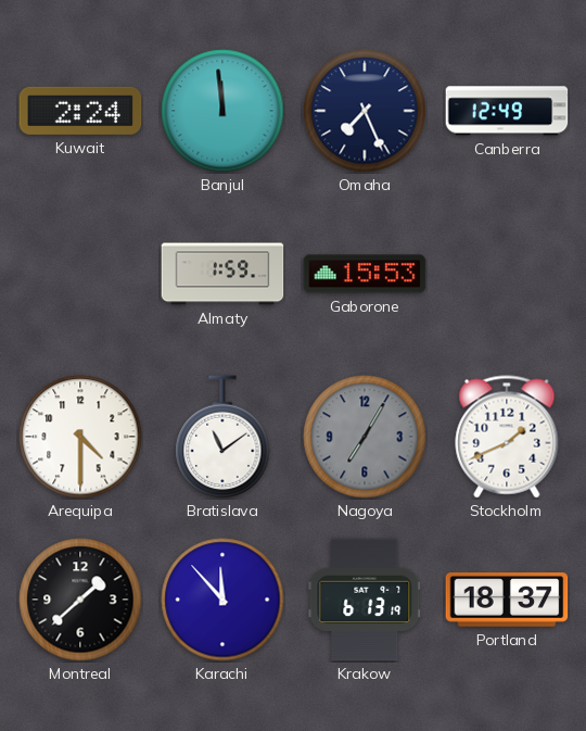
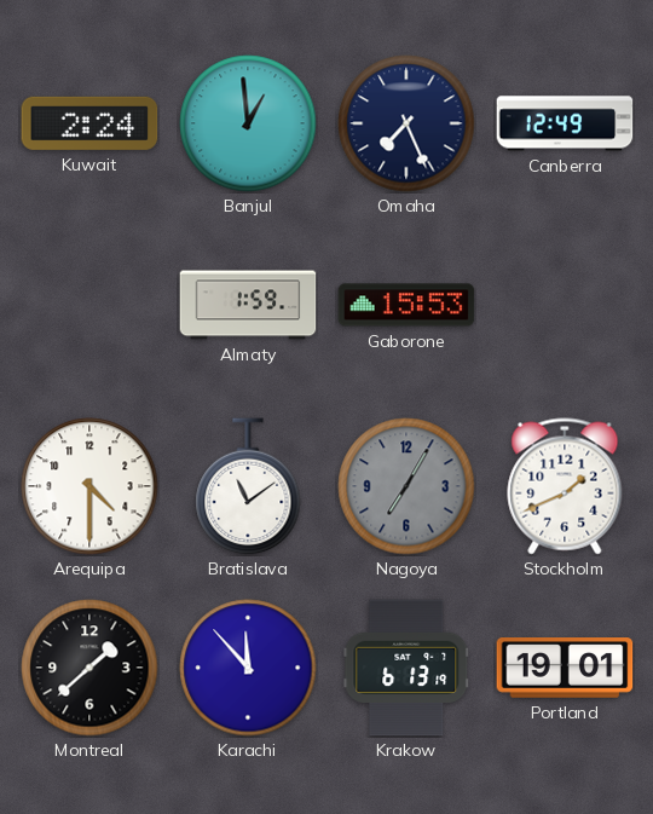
Banjul: 11:59 -> 12:59 (248, 123)
Portland: 18:37 -> 19:01 (565, 668)
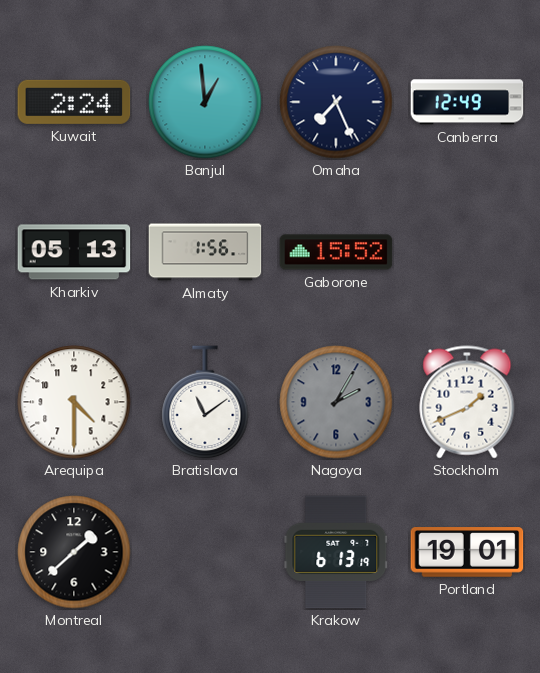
Kharkiv: none -> 05:13 (74, 252)
Almaty: 1:59 -> 1:56 (205, 252)
Gaborone: 15:53 -> 15:52 (336, 252)
Nagoya: 7:05 -> 2:05 (336, 402)
Karachi: 11:53 -> none (248, 668)
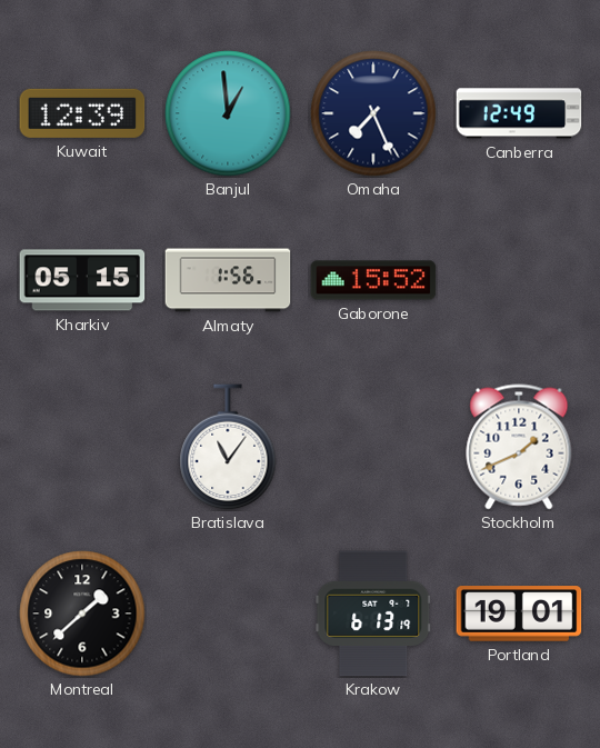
Kuwait: 2:24 -> 12:39 (82, 113)
Kharkiv: 05:13 -> 05:15 (82, 280)
Arequipa: 4:30 -> none (74, 402)
Bratislava: 11:09 -> 11:06 (228, 447)
Nagoya: 2:05 -> none (336, 402)
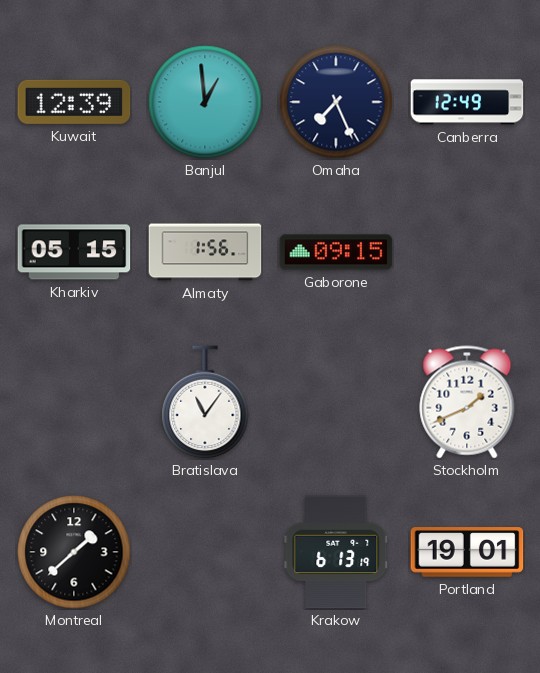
Gaborone: 15:52 -> 09:15 (336, 252)
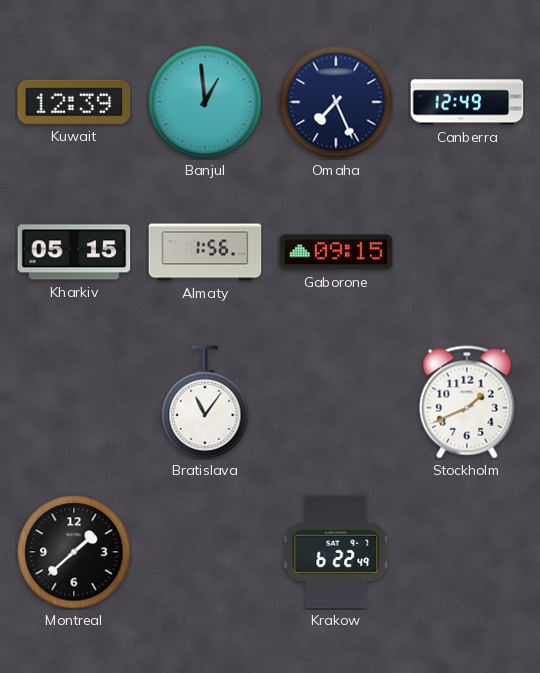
Krakow: 6:13 -> 6:22 (336, 552)
Portland: 19:01 -> none (467, 552)
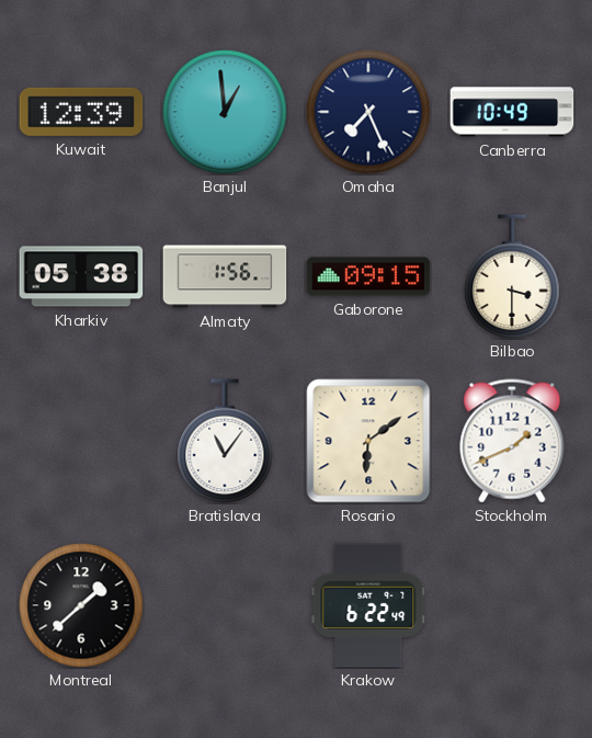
Canberra: 12:49 -> 10:49 (512, 112)
Kharkiv: 05:15 -> 05:38 (81, 276)
Bilbao: none -> 3:30 (512, 276)
Rosario: none -> 6:09 (368, 441)
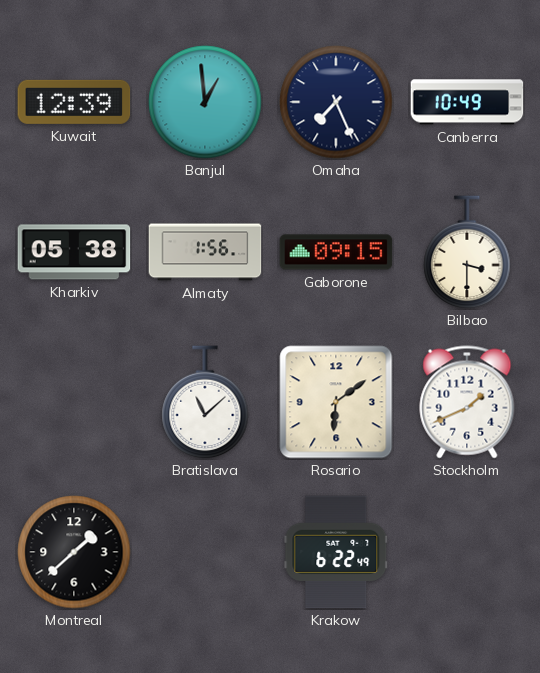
Bratislava: 11:06 -> 11:08 (205, 402)
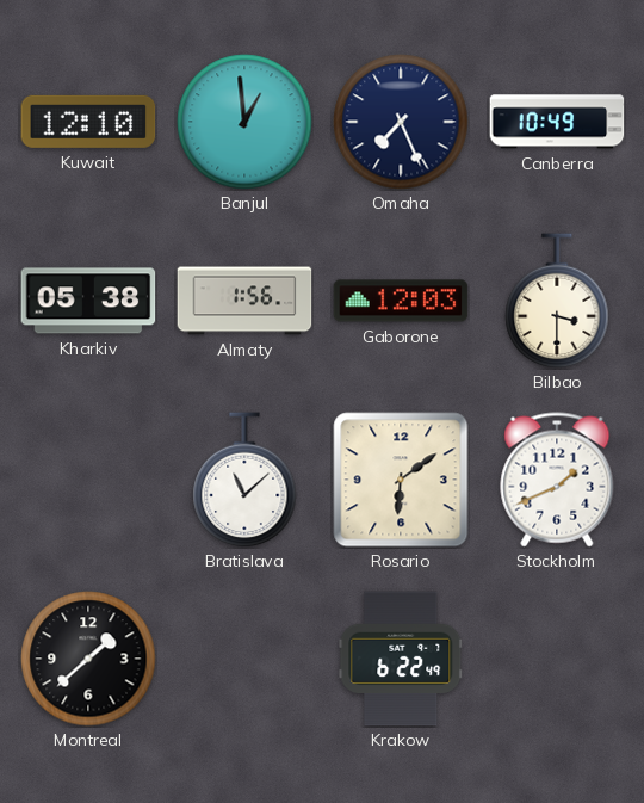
Kuwait: 12:39 -> 12:10 (88, 122)
Gaborone: 09:15 -> 12:03 (401, 301)
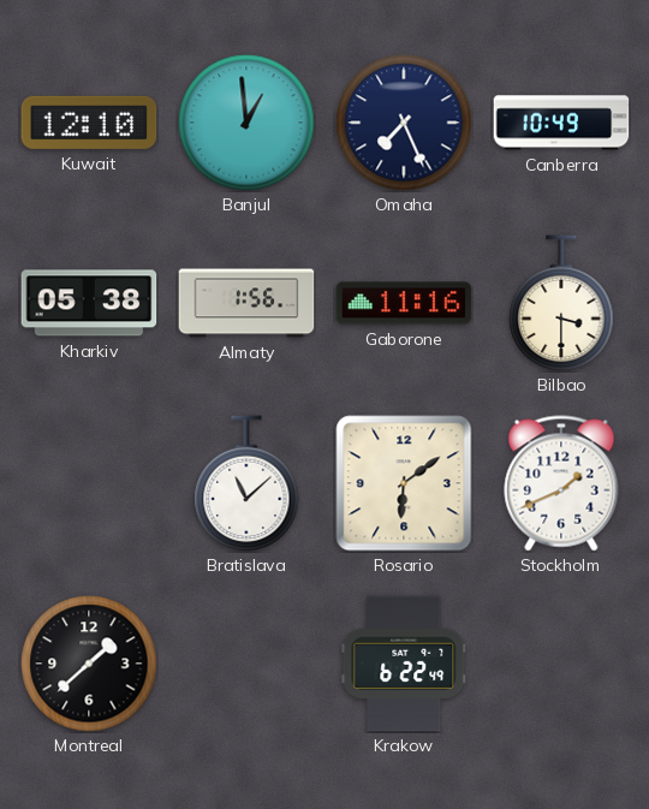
Gaborone: 12:03 -> 11:16 (404, 303)
